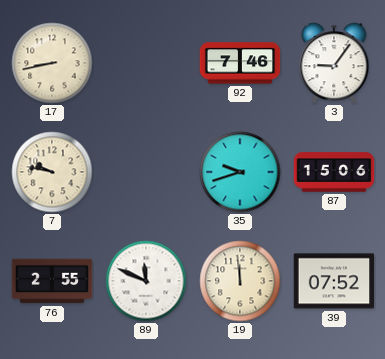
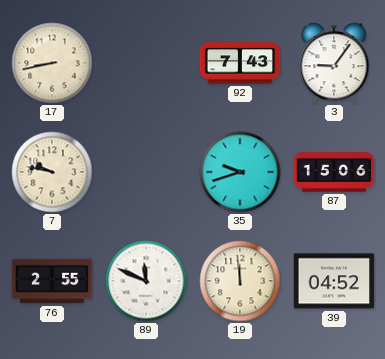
92: 7:46 -> 7:43 (240, 63)
39: 07:52 -> 04:52 (334, 281)
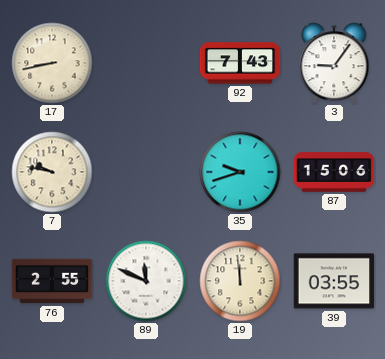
39: 04:52 -> 03:55 (334, 281)
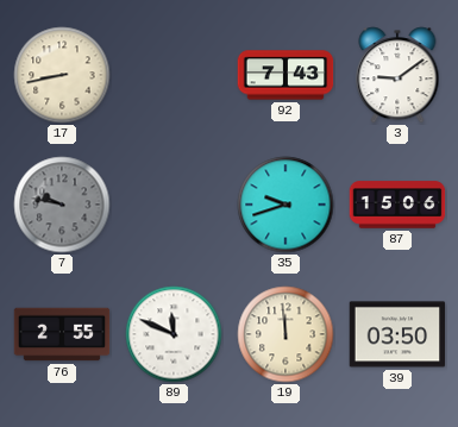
3: 9:06 -> 9:09 (397, 75)
7 dial: cream -> grey (62, 205)
39: 03:55 -> 03:50 (397, 334)
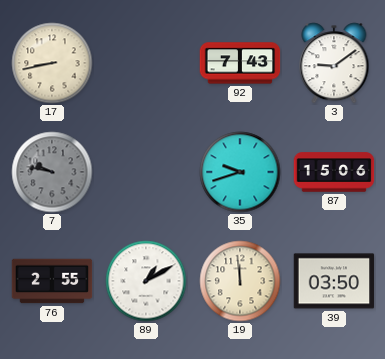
89: 11:49 -> 1:10 (146, 281)
